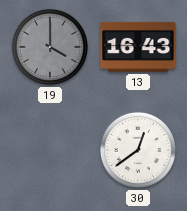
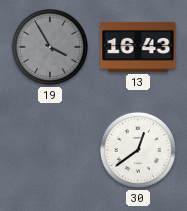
19: 4:00 -> 3:55 (50, 47)
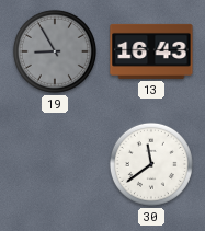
19: 3:55 -> 8:55 (55, 51)
30: 12:39 -> 11:39 (151, 164)
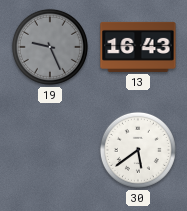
19: 8:55 -> 9:26 (50, 47)
30: 11:39 -> 5:39 (138, 150)
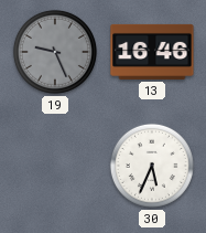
13: 16:43 -> 16:46 (152, 52)
30: 5:39 -> 5:34 (152, 166)
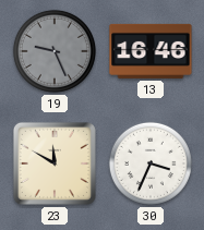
23: none -> 11:50 (55, 164)
30: 5:34 -> 3:34 (151, 164)
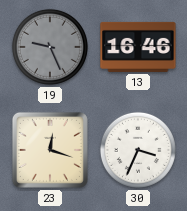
23: 11:50 -> 12:18 (50, 150)
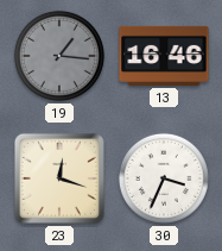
19: 9:26 -> 1:16 (59, 56)
